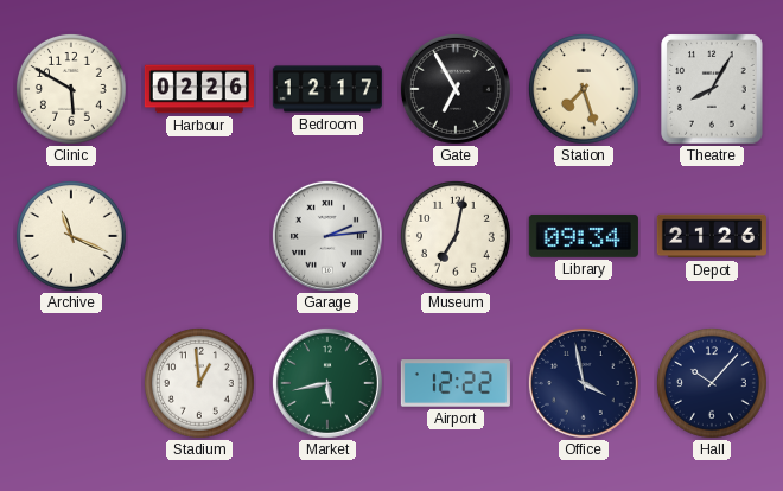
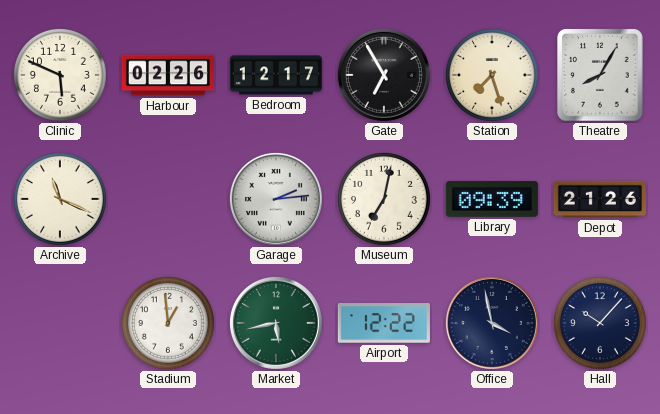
Clinic: 5:50 -> 5:49 (60, 75)
Library: 09:34 -> 09:39 (492, 199)
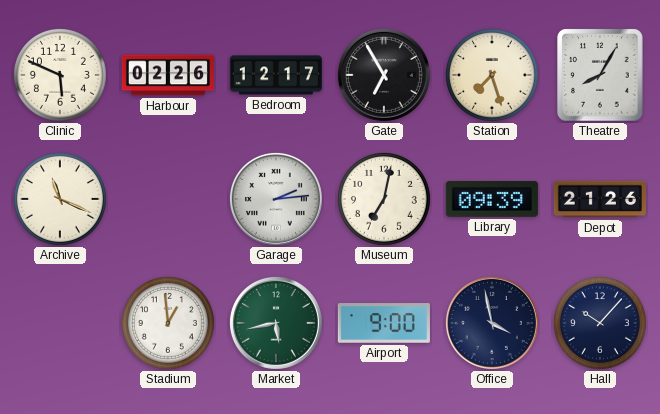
Airport: 12:22 -> 9:00 (384, 323)
